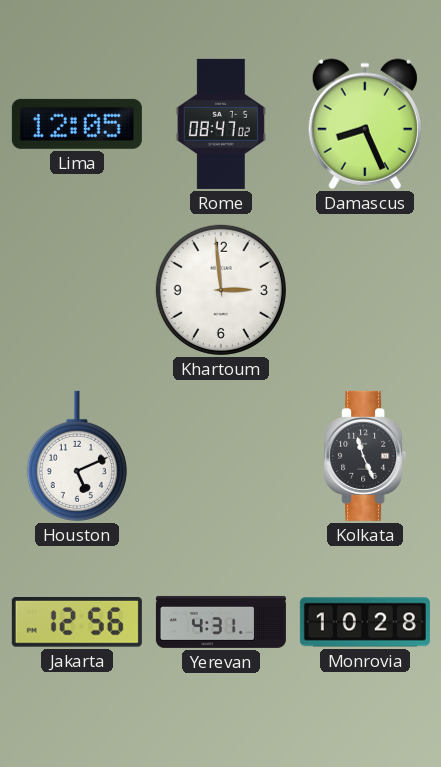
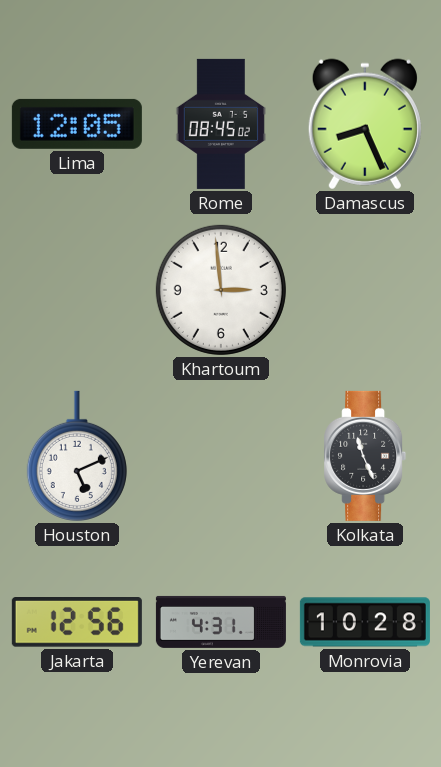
Rome: 08:47 -> 08:45 (221, 124)
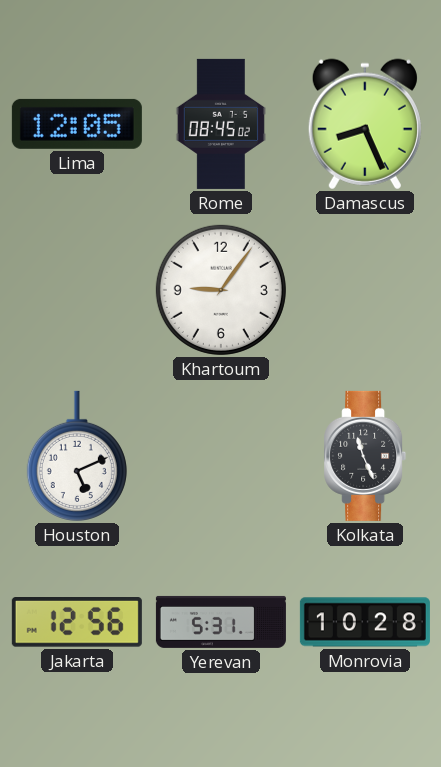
Khartoum: 2:59 -> 9:06 (221, 290)
Yerevan: 4:31 -> 5:31 (221, 622)
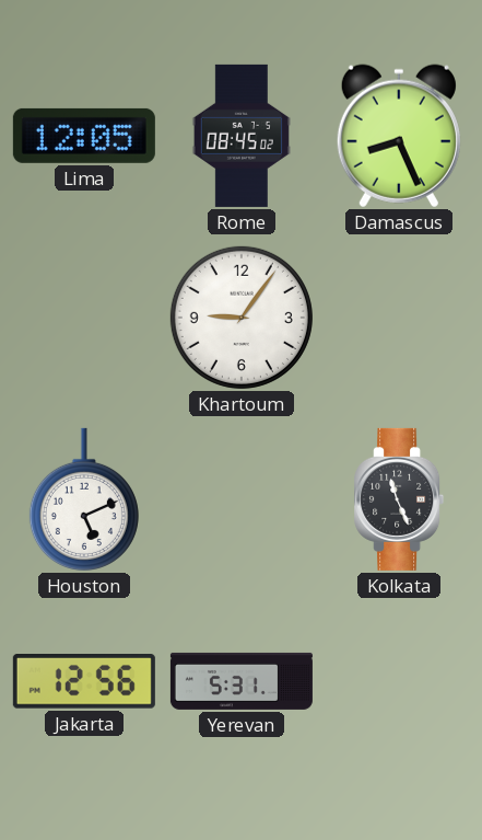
Monrovia: 10:28 -> none (365, 622)
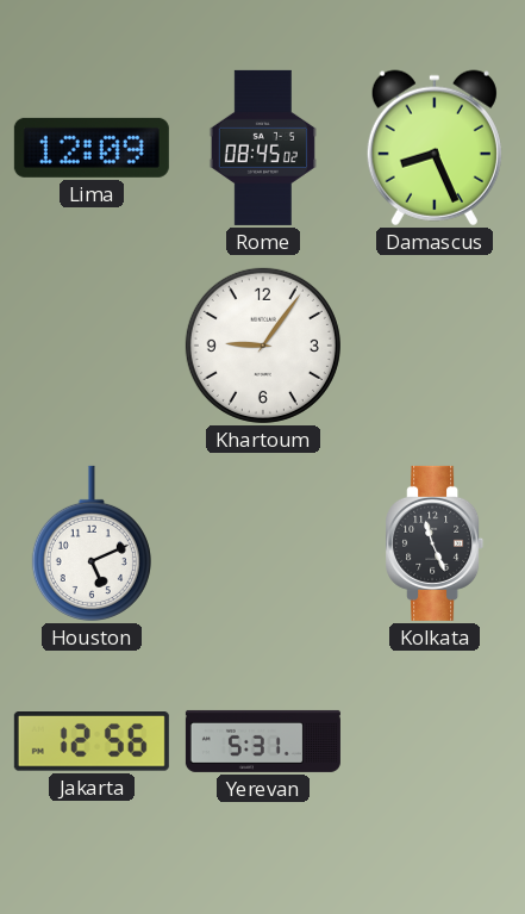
Lima: 12:05 -> 12:09 (92, 148)
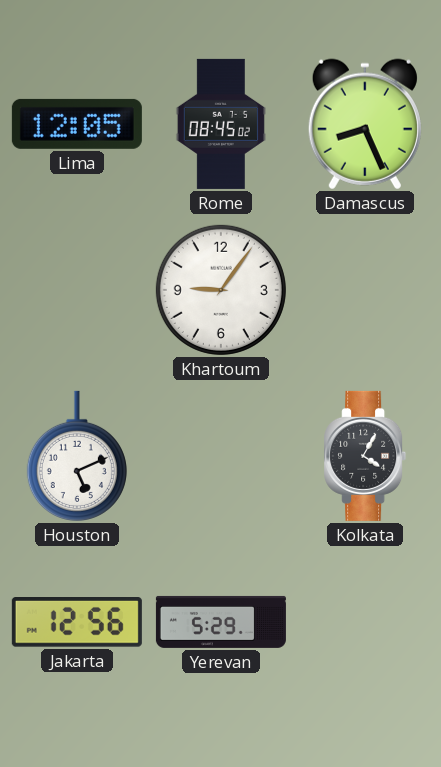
Lima: 12:09 -> 12:05 (77, 124)
Kolkata: 11:26 -> 4:05 (365, 456)
Yerevan: 5:31 -> 5:29 (221, 622)
